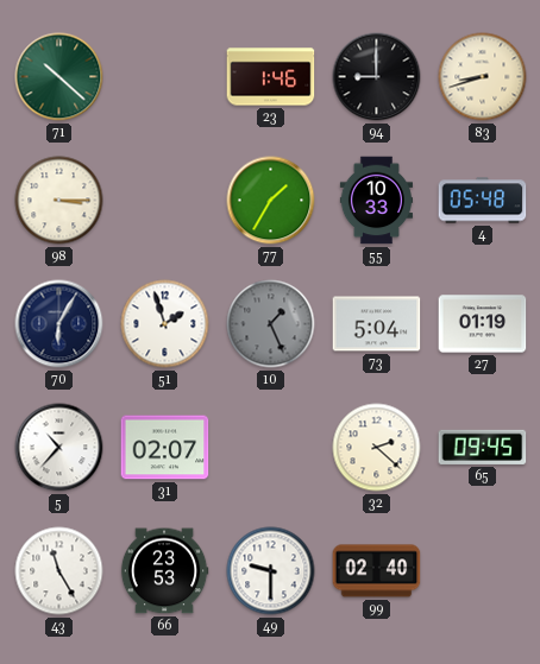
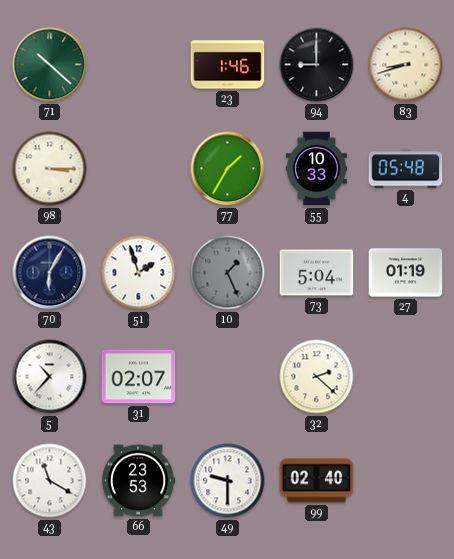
65: 09:45 -> none (483, 447)
43: 11:25 -> 11:20 (50, 481)
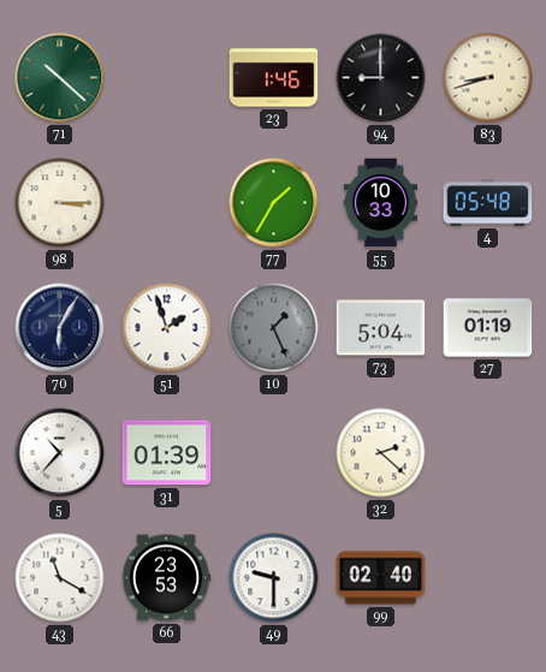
31: 02:07 -> 01:39 (167, 453)
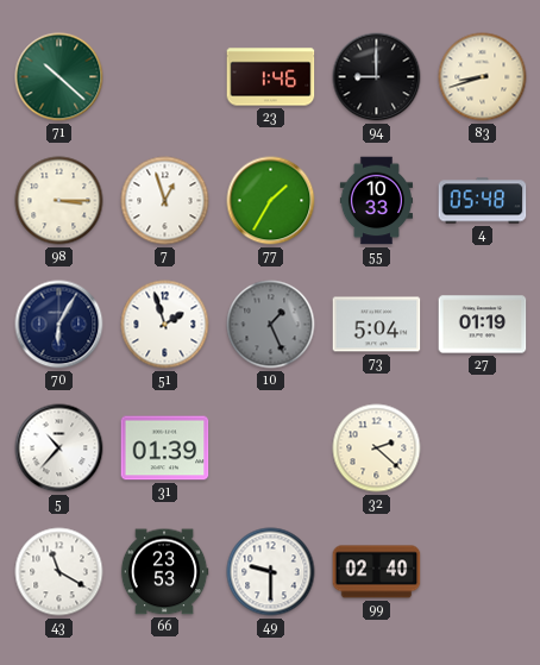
7: none -> 12:57 (165, 201)
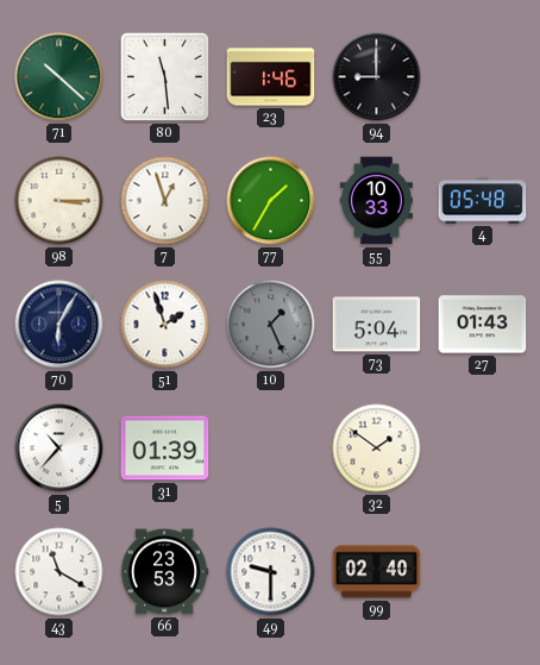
80: none -> 11:29 (164, 76)
83: 8:42 -> none (483, 77)
27: 01:19 -> 01:43 (483, 325)
32: 2:22 -> 1:51 (377, 448)
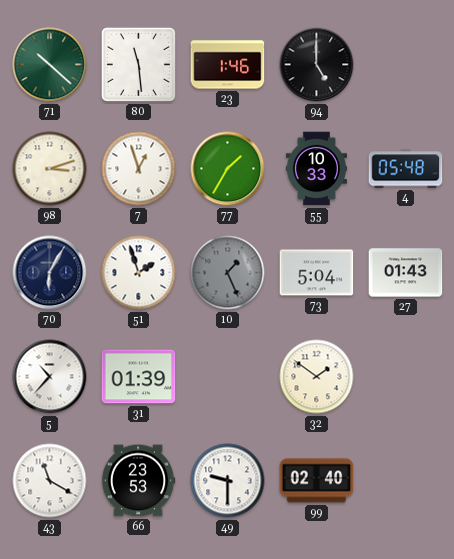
94: 9:00 -> 5:00 (317, 65)
98: 3:15 -> 3:12 (50, 169)
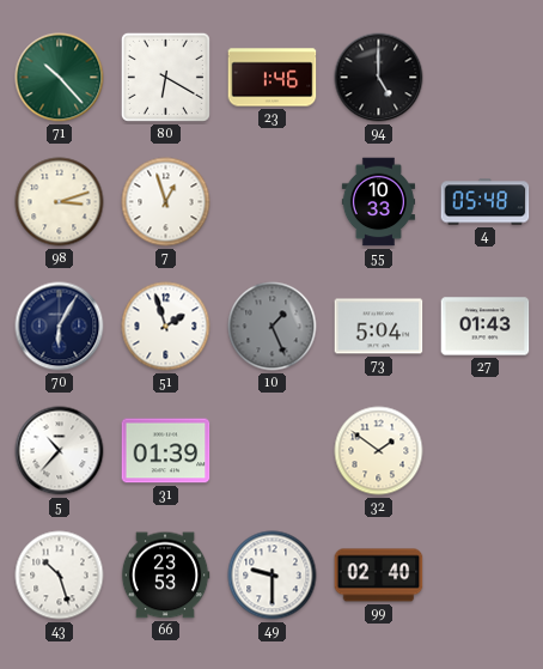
71: 10:22 -> 10:23 (60, 78)
80: 11:29 -> 6:20 (165, 77)
77: 1:35 -> none (228, 169)
43: 11:20 -> 10:27 (60, 576)
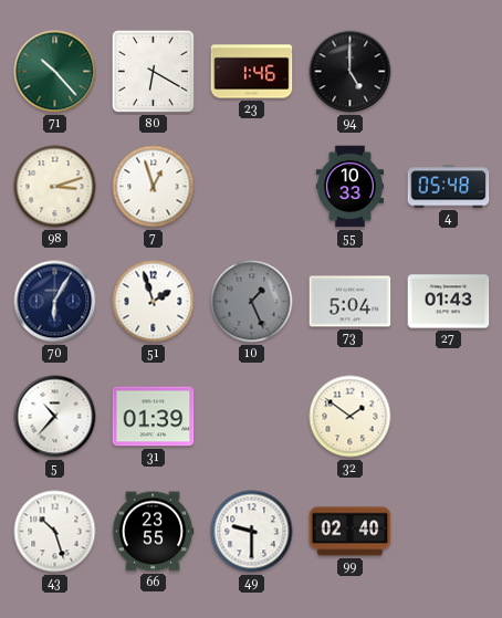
66: 23:53 -> 23:55 (153, 532)
